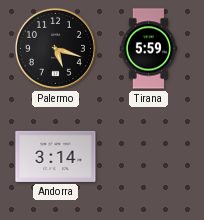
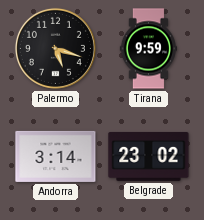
Tirana: 5:59 -> 9:59 (148, 49)
Belgrade: none -> 23:02 (149, 156)
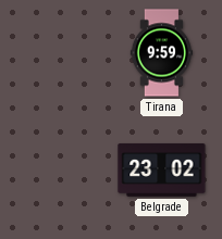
Palermo: 5:18 -> none (55, 48)
Andorra: 3:14 -> none (56, 156)
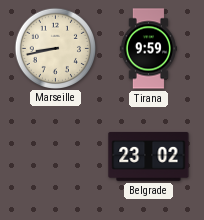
Marseille: none -> 8:43 (55, 48)
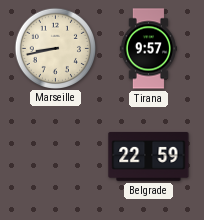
Tirana: 9:59 -> 9:57 (148, 49)
Belgrade: 23:02 -> 22:59 (149, 156)
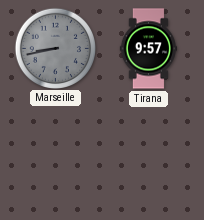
Marseille dial: cream -> grey (55, 48)
Belgrade: 22:59 -> none (149, 156)
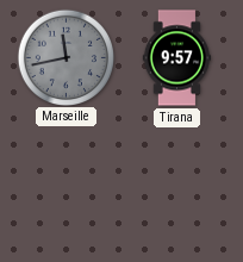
Marseille: 8:43 -> 11:43 (66, 57)
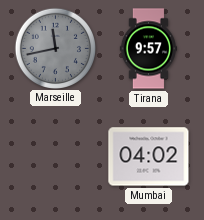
Mumbai: none -> 04:02 (149, 157)
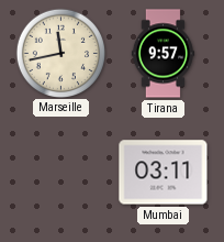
Marseille dial: grey -> cream (60, 53)
Mumbai: 04:02 -> 03:11 (164, 173)
